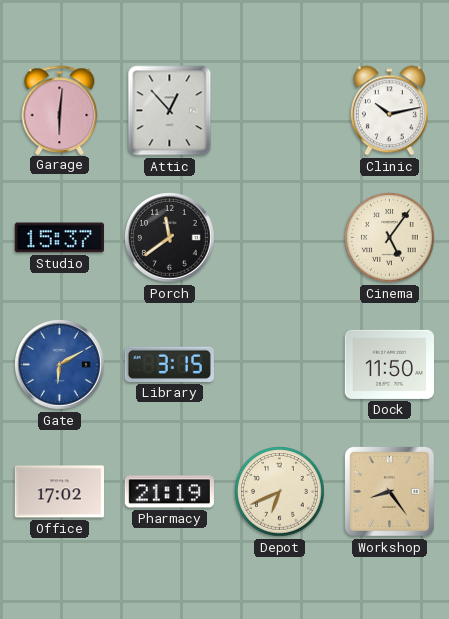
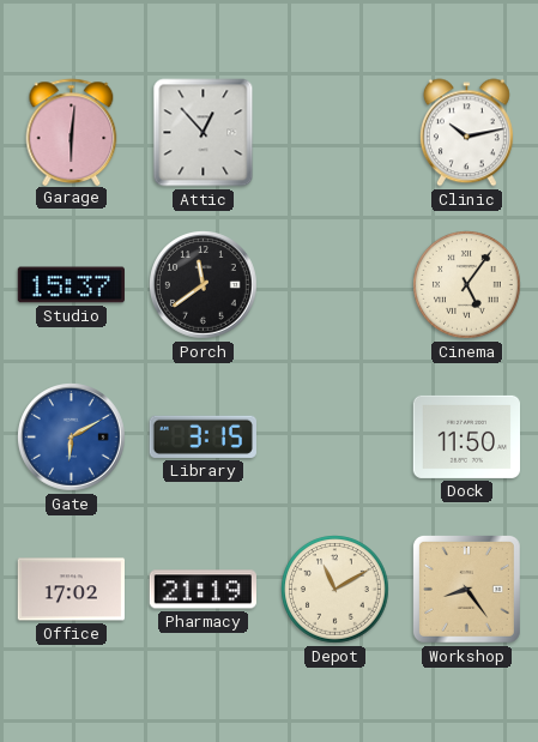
Depot: 6:41 -> 11:10 (336, 590)
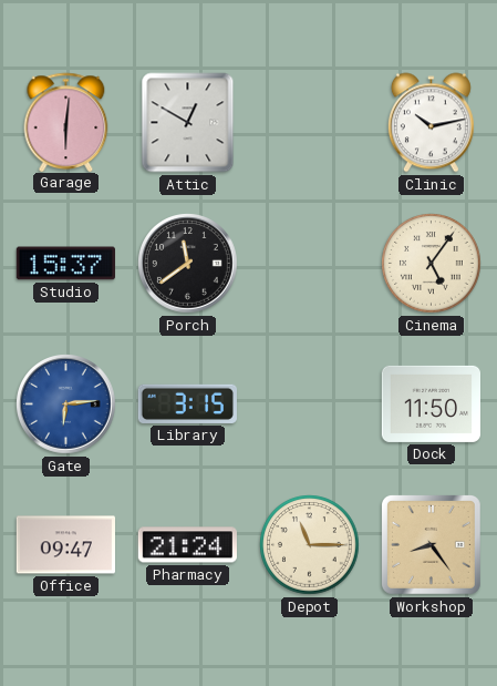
Attic: 12:53 -> 12:50 (188, 123)
Gate: 6:10 -> 6:14 (66, 405)
Office: 17:02 -> 09:47 (65, 545)
Pharmacy: 21:19 -> 21:24 (187, 545)
Depot: 11:10 -> 11:15 (310, 545)
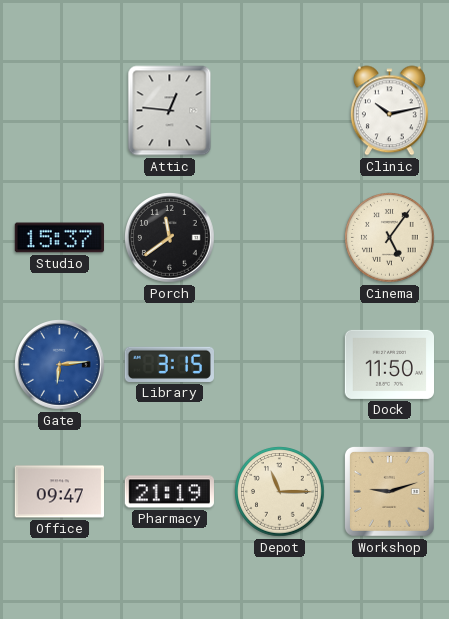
Garage: 6:01 -> none (66, 122)
Attic: 12:50 -> 12:46 (170, 111)
Pharmacy: 21:24 -> 21:19 (169, 492)
Workshop: 8:24 -> 9:12 (389, 491)
